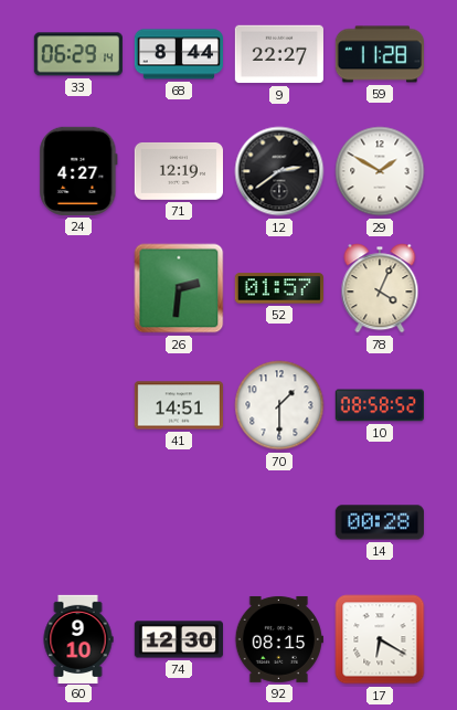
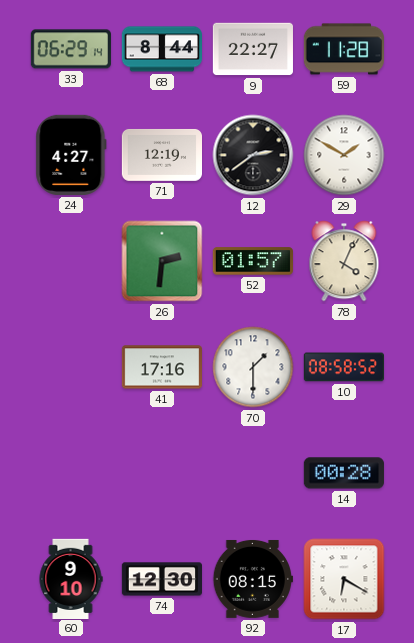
41: 14:51 -> 17:16 (161, 367)
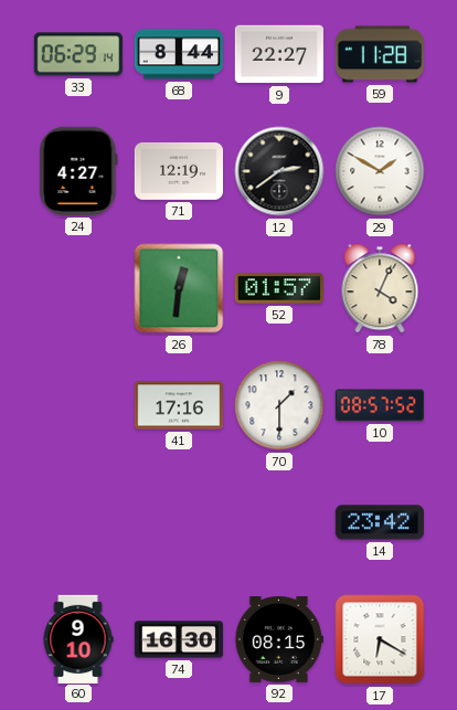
26: 2:31 -> 12:31 (179, 288)
10: 08:58 -> 08:57 (380, 405)
14: 00:28 -> 23:42 (380, 522)
74: 12:30 -> 16:30 (178, 639)
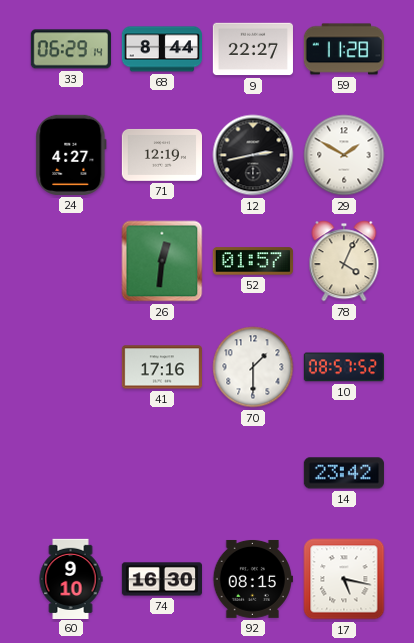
12: 2:39 -> 2:43 (253, 155)
17: 6:20 -> 5:17 (344, 579)
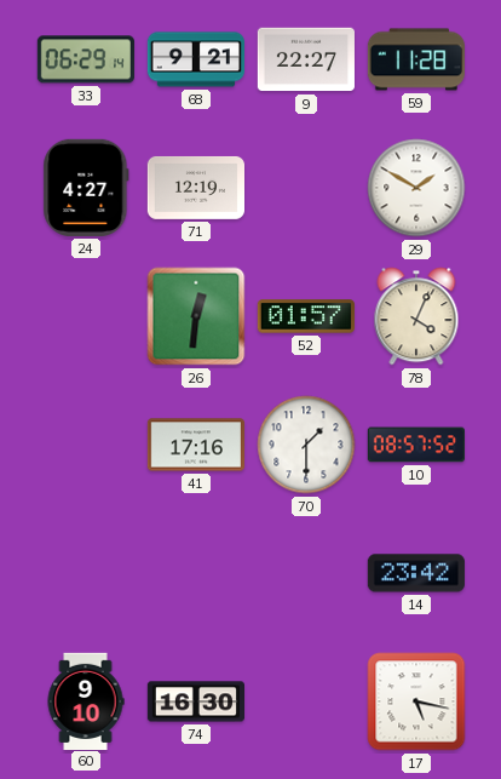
68: 8:44 -> 9:21 (195, 59)
12: 2:43 -> none (253, 155)
92: 08:15 -> none (253, 579)
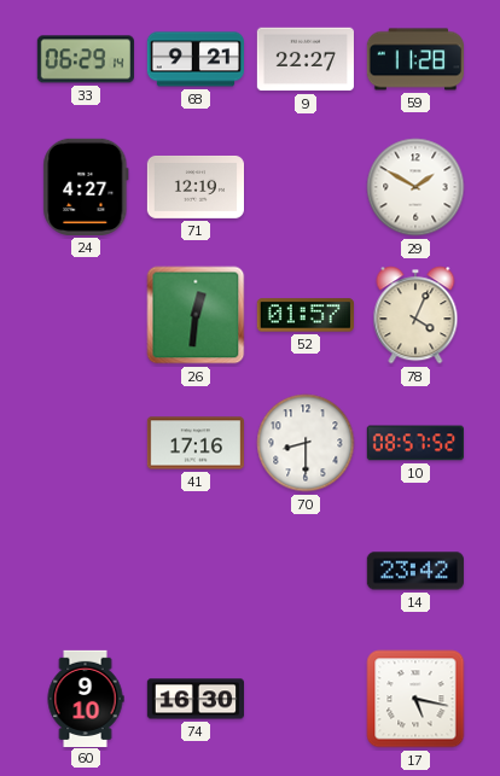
70: 1:30 -> 8:30 (306, 443)
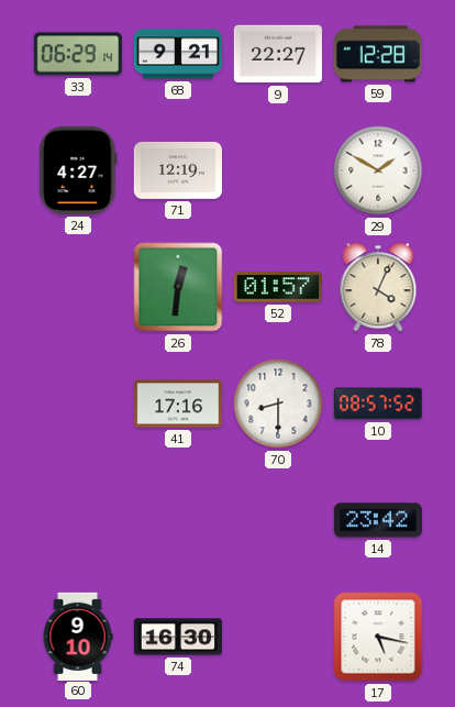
59: 11:28 -> 12:28 (377, 54)
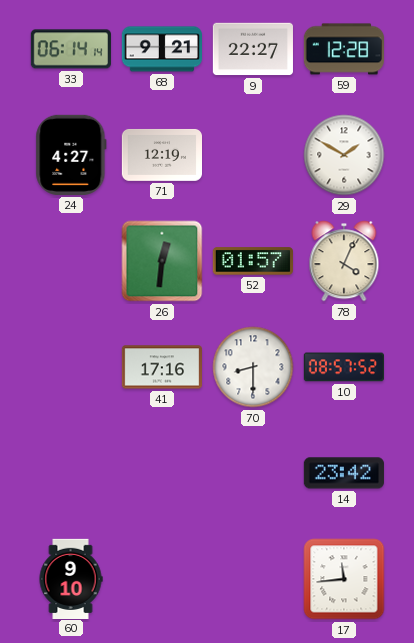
33: 06:29 -> 06:14 (71, 49)
74: 16:30 -> none (177, 637)
17: 5:17 -> 11:44 (344, 579)
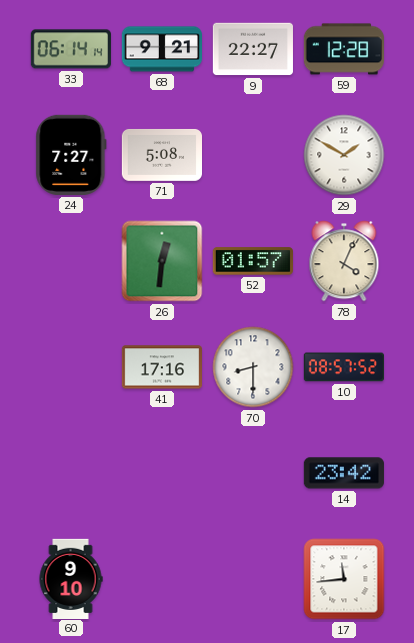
24: 4:27 -> 7:27 (71, 155)
71: 12:19 -> 5:08 (161, 155)
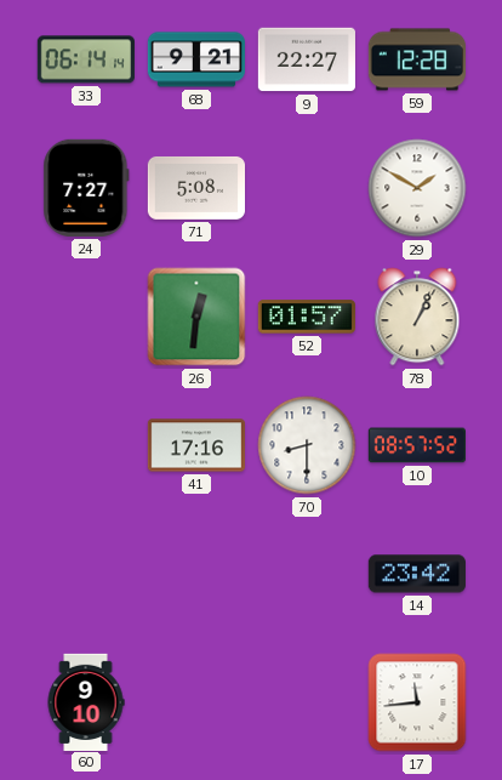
78: 4:04 -> 1:04 (417, 317)
